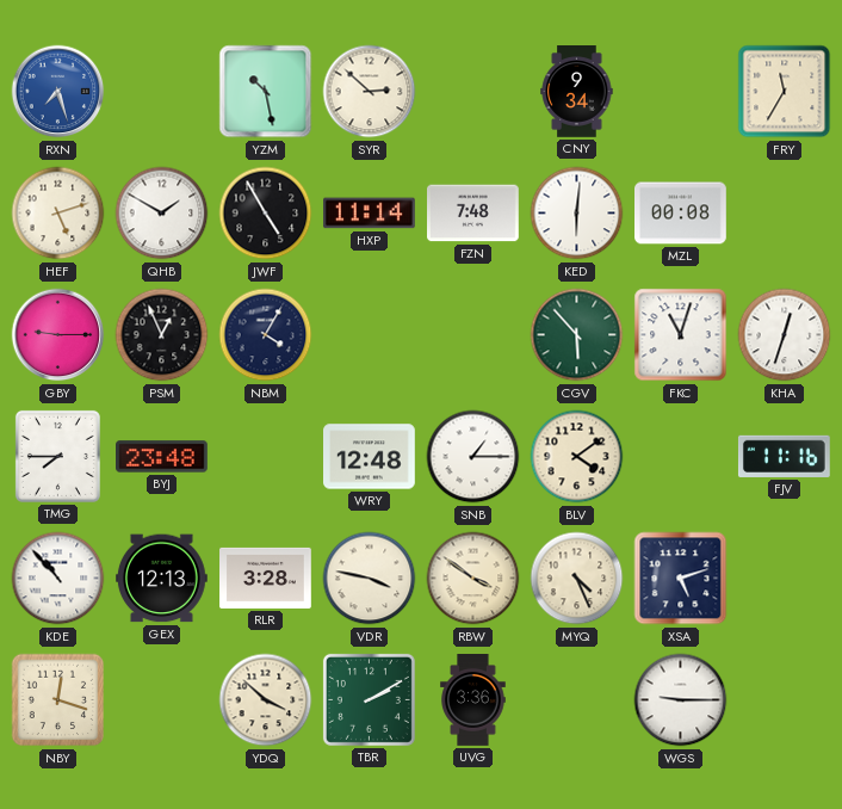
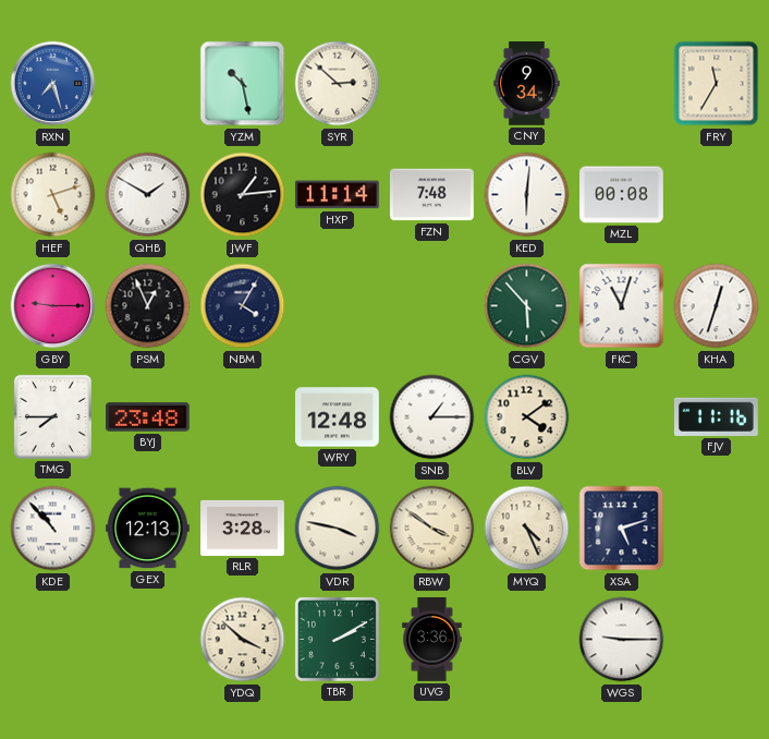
JWF: 4:55 -> 1:14 (243, 195)
NBY: 12:18 -> none (58, 700)
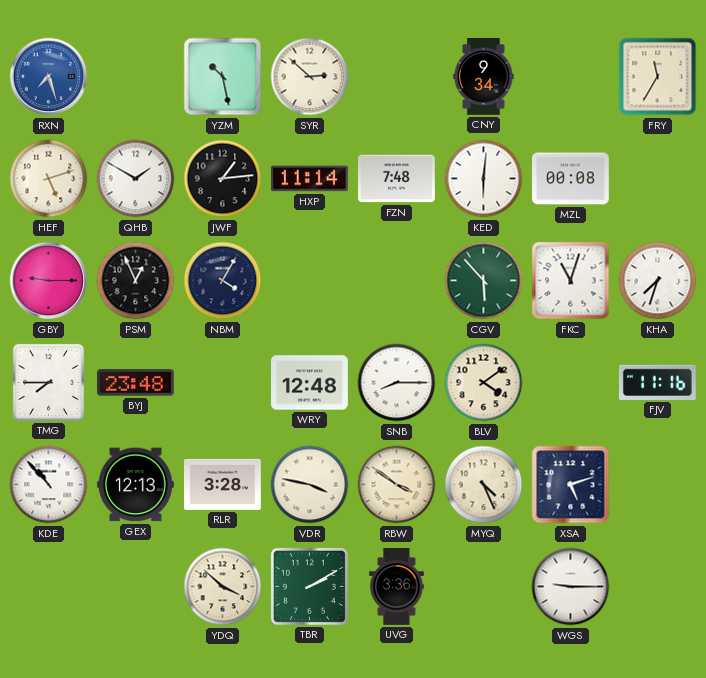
KHA: 12:33 -> 7:33 (658, 281)
SNB: 1:15 -> 8:15 (397, 383)
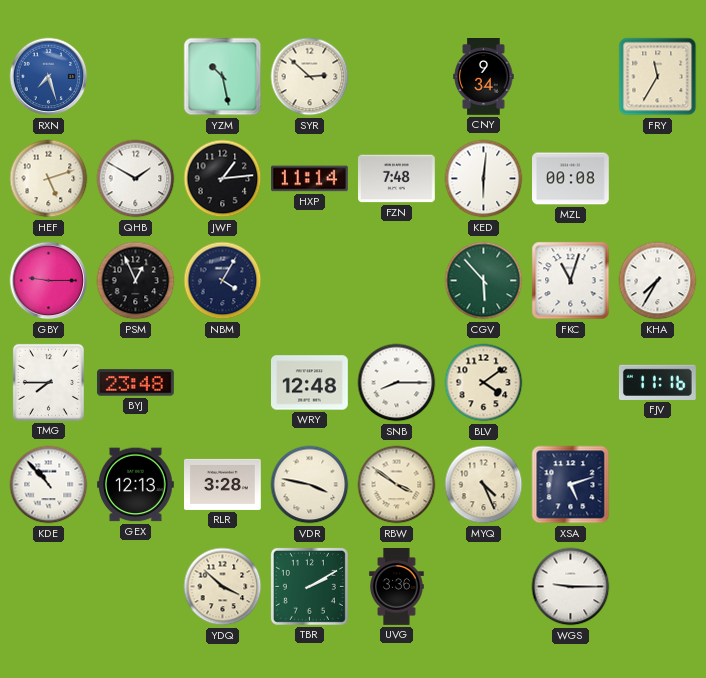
KHA: 7:33 -> 7:35 (658, 281)
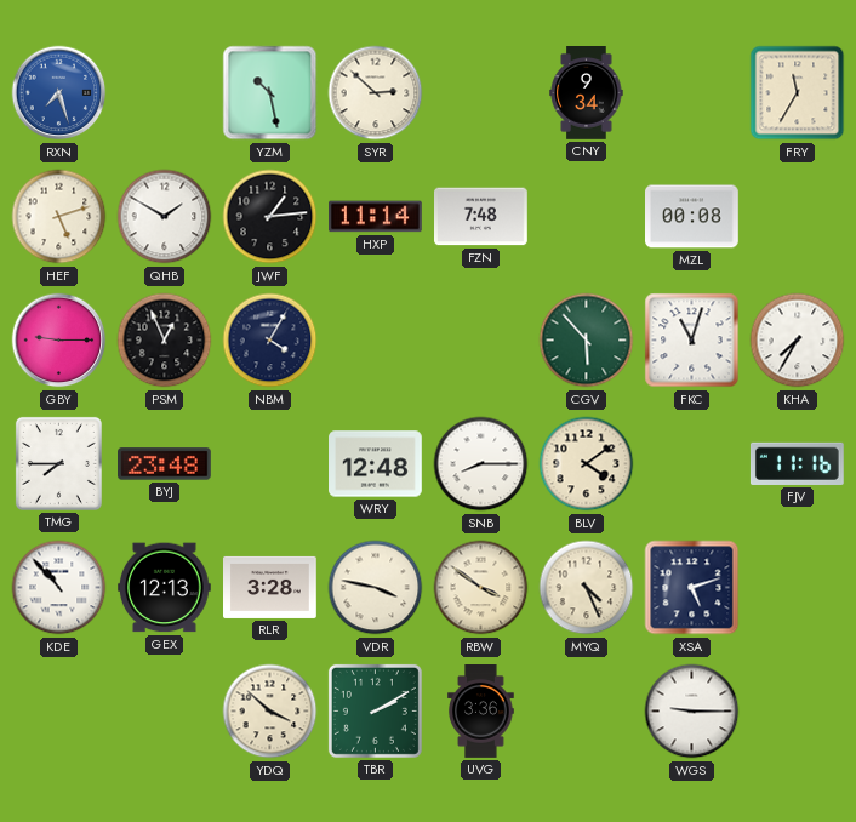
KED: 6:01 -> none (484, 179)
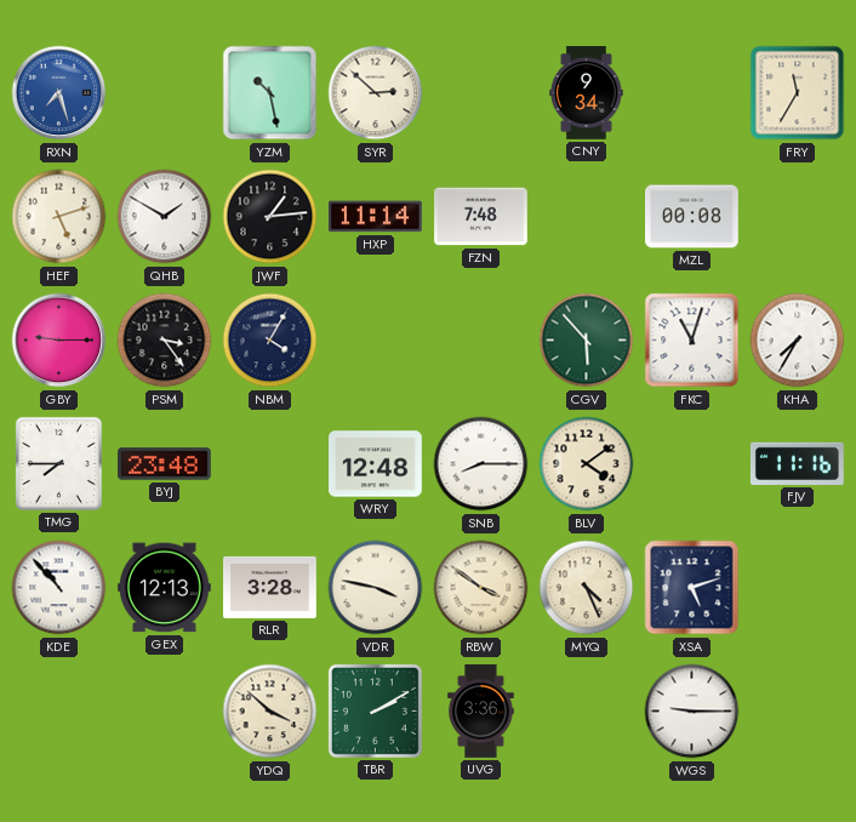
PSM: 12:56 -> 3:24 (165, 341)
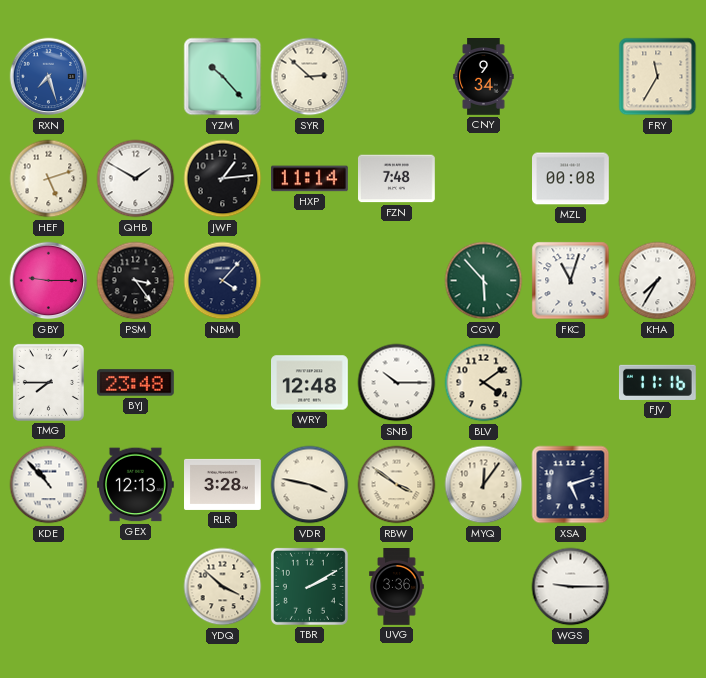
YZM: 10:28 -> 10:23 (223, 77)
NBM: 4:05 -> 4:07 (223, 281)
SNB: 8:15 -> 10:15 (397, 383)
MYQ: 4:26 -> 12:06 (484, 485)
